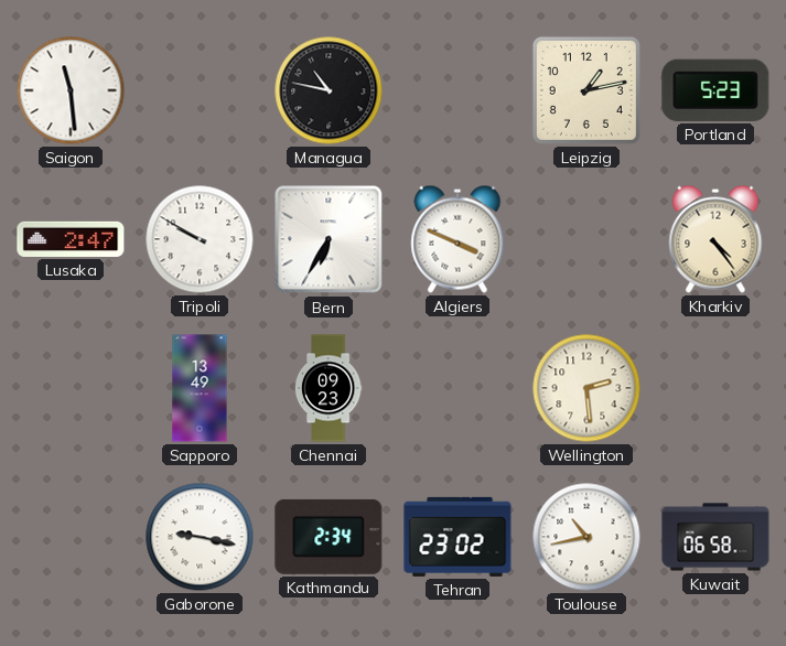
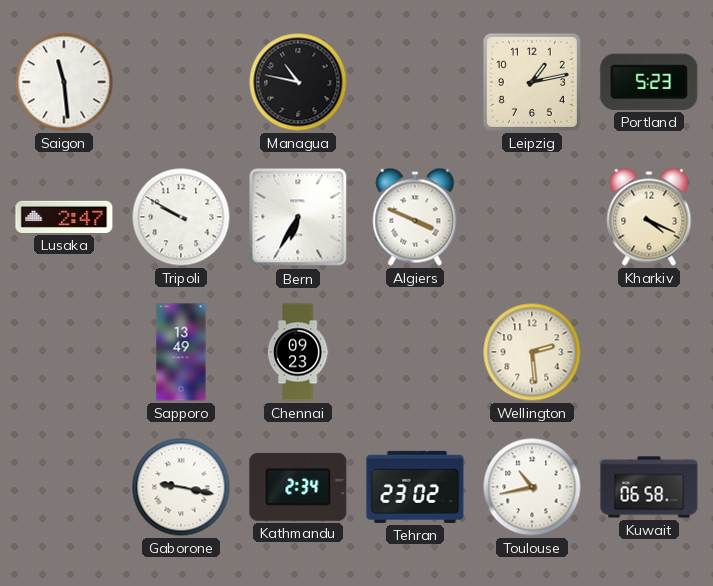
Kharkiv: 4:24 -> 4:19 (649, 217)
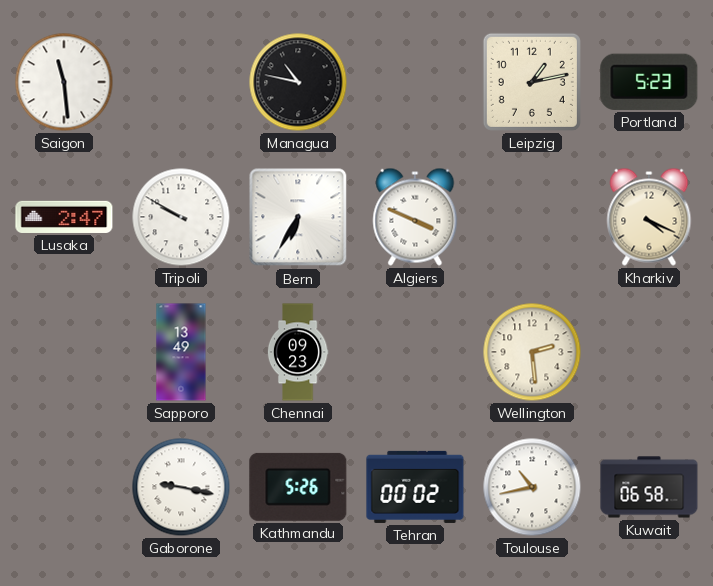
Kathmandu: 2:34 -> 5:26 (298, 487)
Tehran: 23:02 -> 00:02 (415, 487)
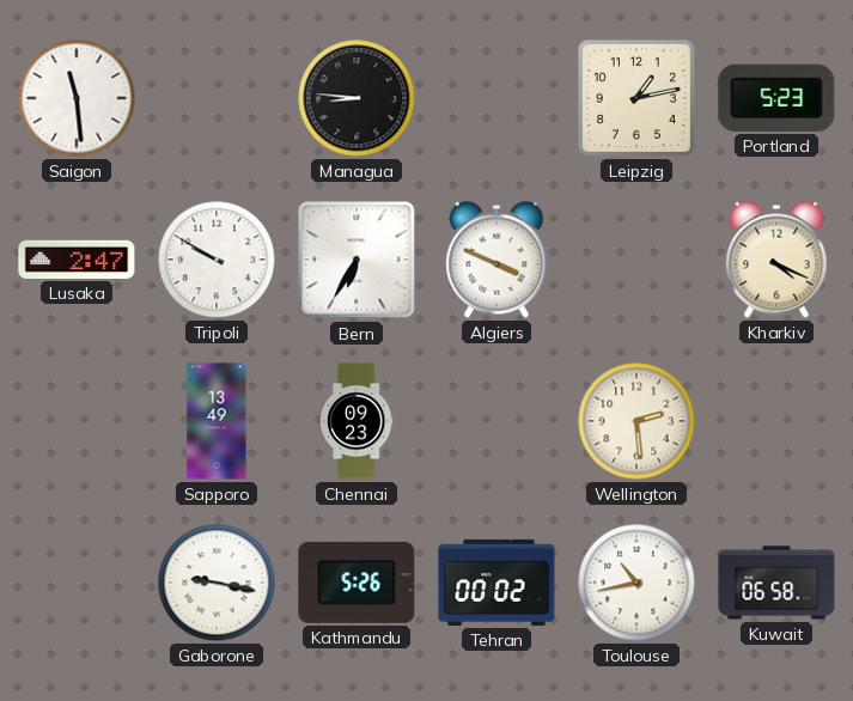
Managua: 10:47 -> 8:46 (357, 98)
